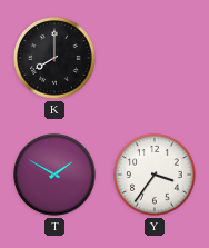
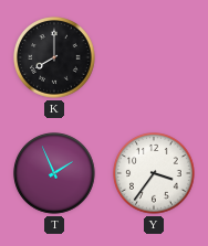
T: 1:50 -> 1:56 (54, 173)
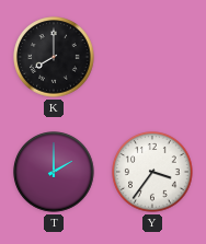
T: 1:56 -> 2:00 (54, 172)
